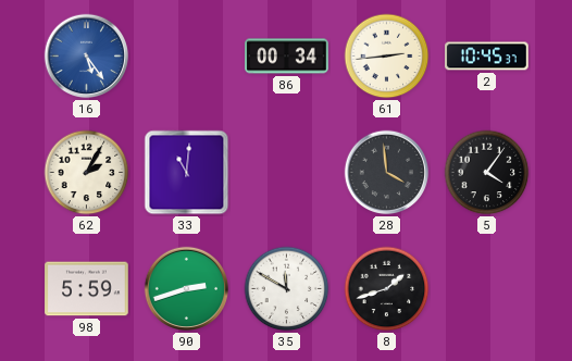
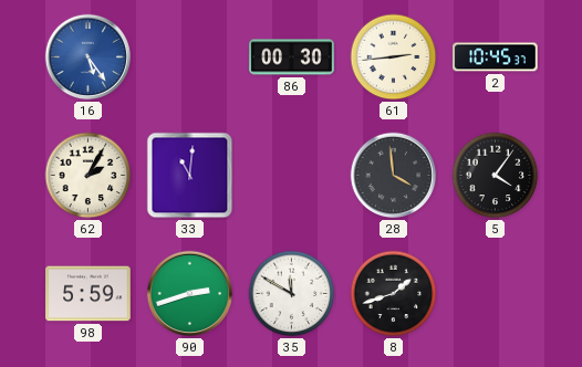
86: 00:34 -> 00:30 (292, 57)
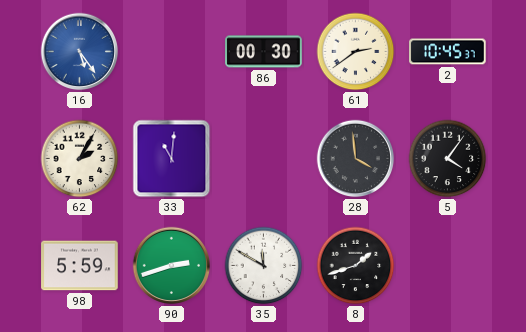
61: 2:44 -> 2:39 (356, 52)
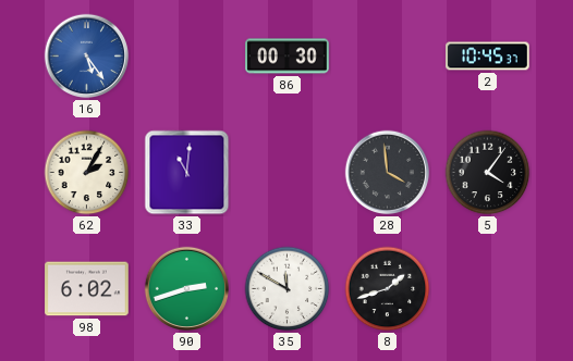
61: 2:39 -> none (356, 52)
98: 5:59 -> 6:02 (87, 289)
